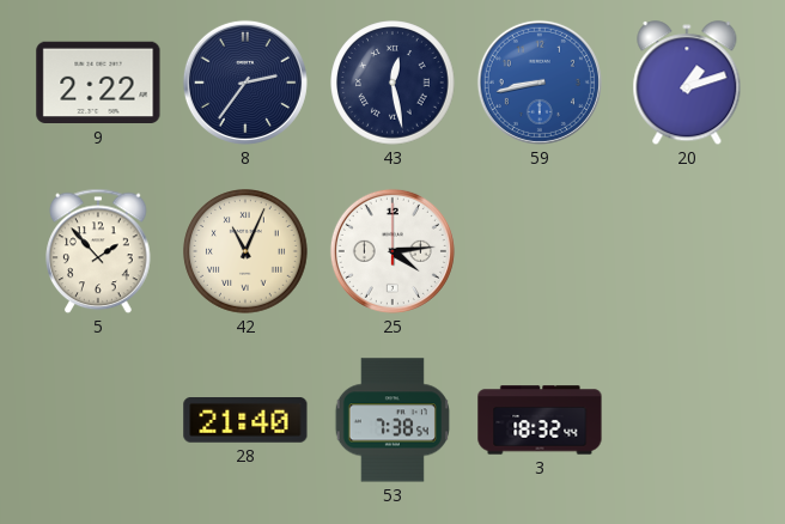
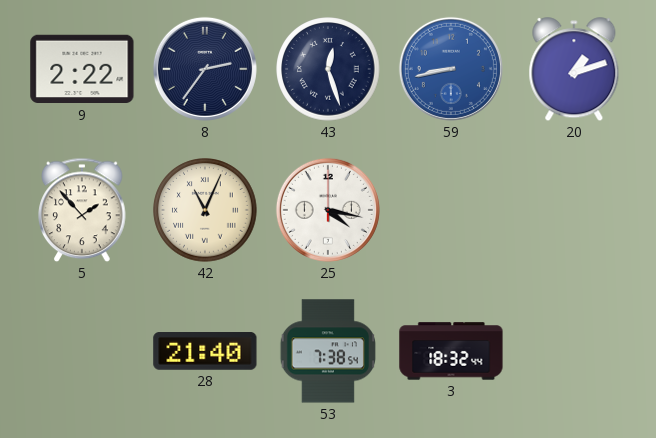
43: 12:28 -> 12:27 (328, 69)
25: 4:14 -> 4:17 (328, 210)
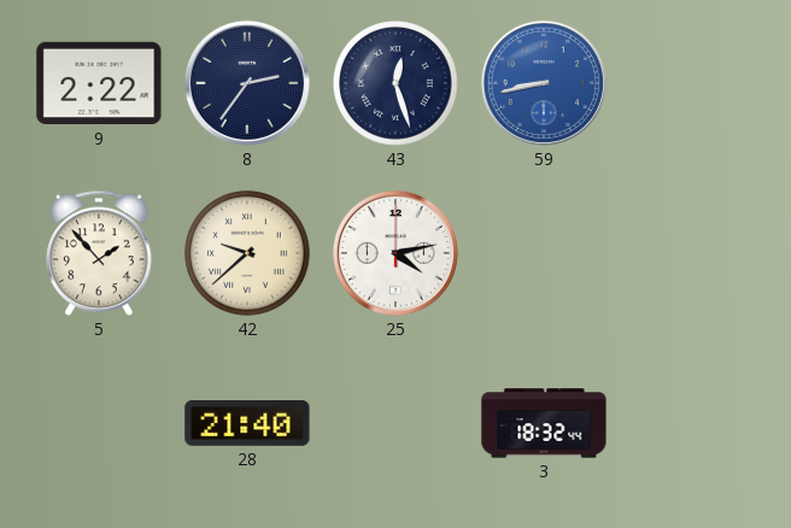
20: 1:12 -> none (574, 70)
42: 11:04 -> 9:38 (247, 253)
25: 4:17 -> 4:13 (395, 253)
53: 7:38 -> none (327, 351)
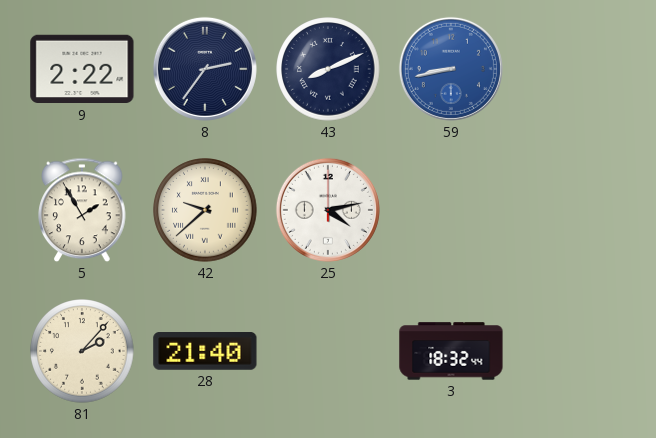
43: 12:27 -> 8:11 (328, 69)
5: 1:53 -> 1:55 (82, 210)
81: none -> 2:07 (82, 351)
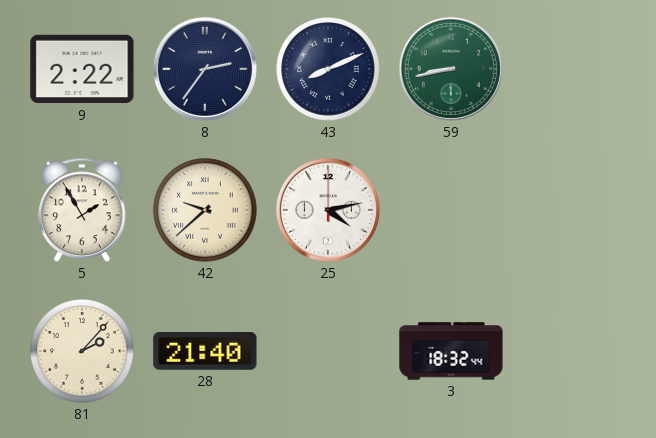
59 dial: blue -> green (451, 69)
